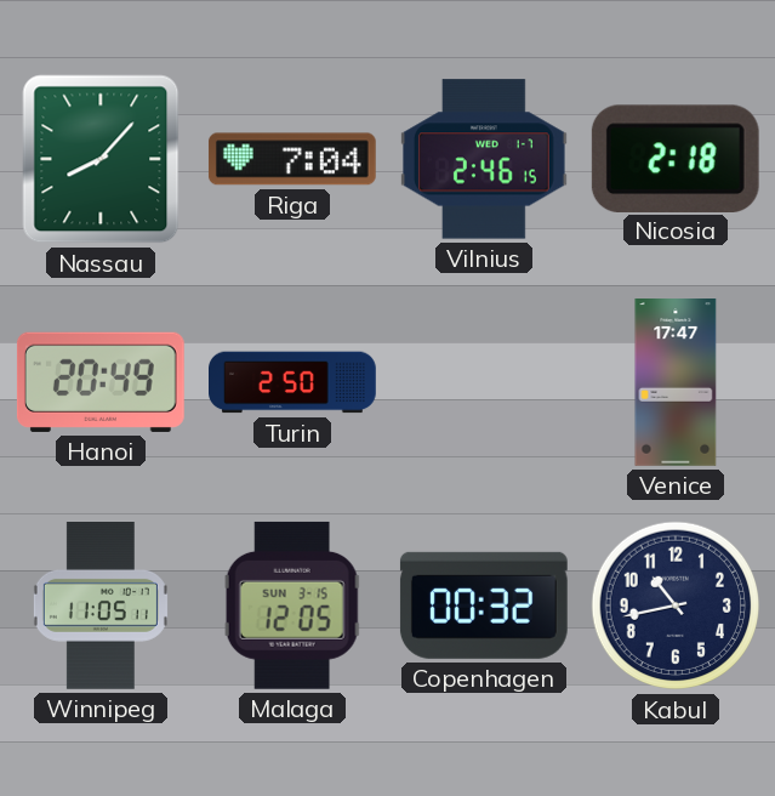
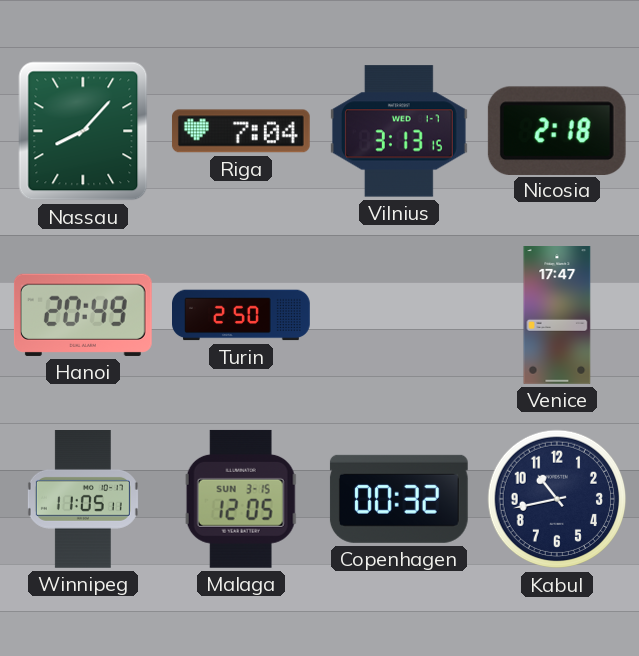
Vilnius: 2:46 -> 3:13 (399, 131)
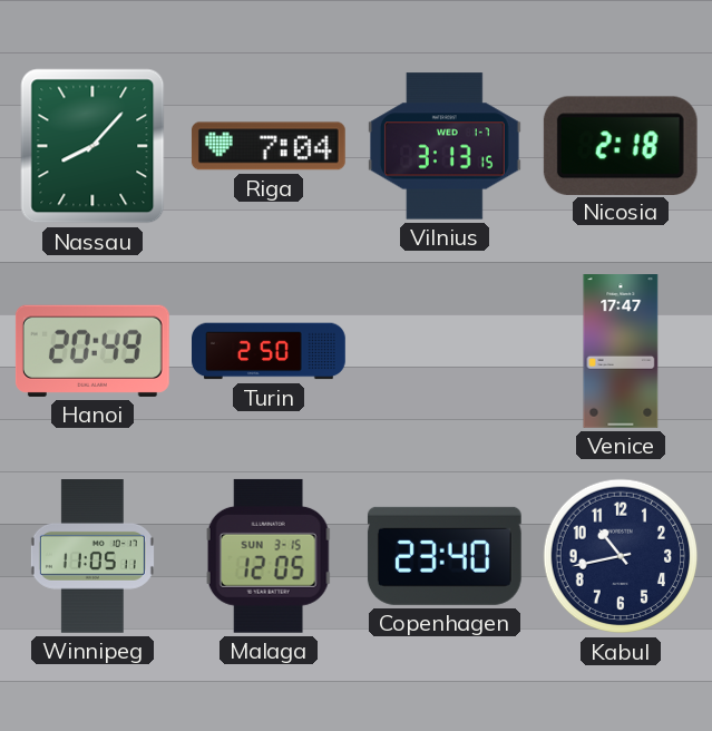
Copenhagen: 00:32 -> 23:40 (445, 556)
